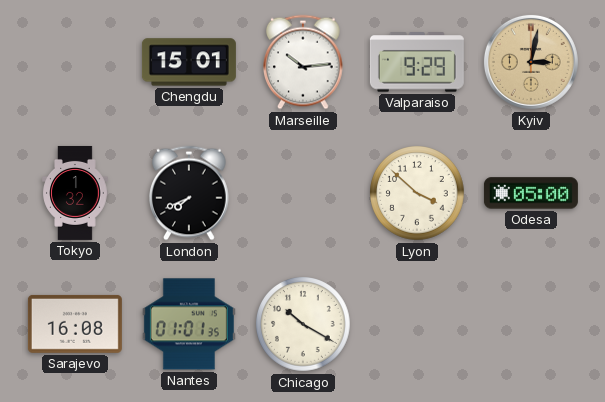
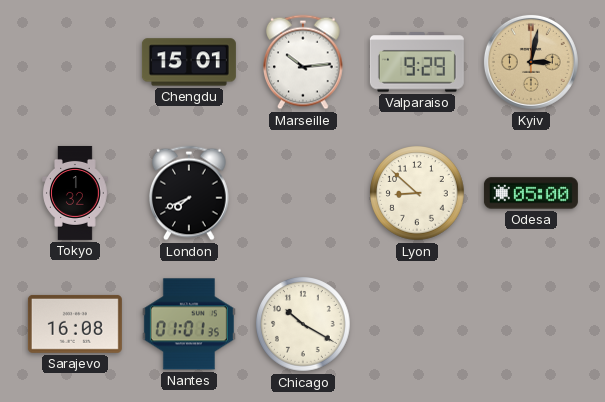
Lyon: 3:52 -> 8:52 (418, 194)
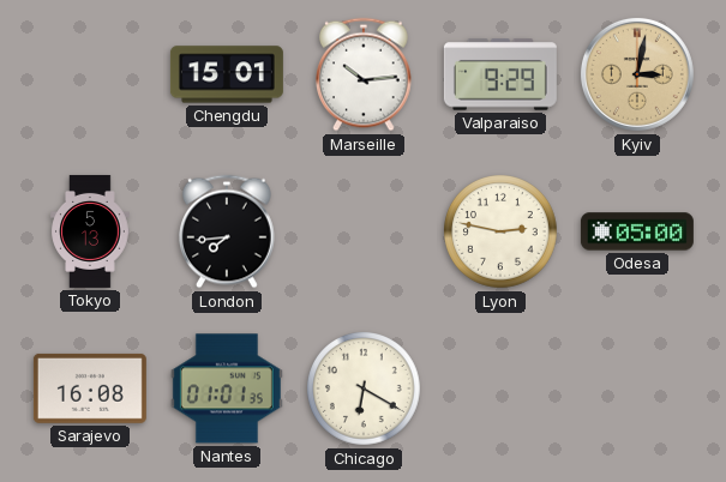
Tokyo: 1:32 -> 5:13 (90, 231)
London: 7:41 -> 7:44 (228, 231)
Lyon: 8:52 -> 2:47 (502, 233)
Chicago: 10:20 -> 6:20 (365, 390)
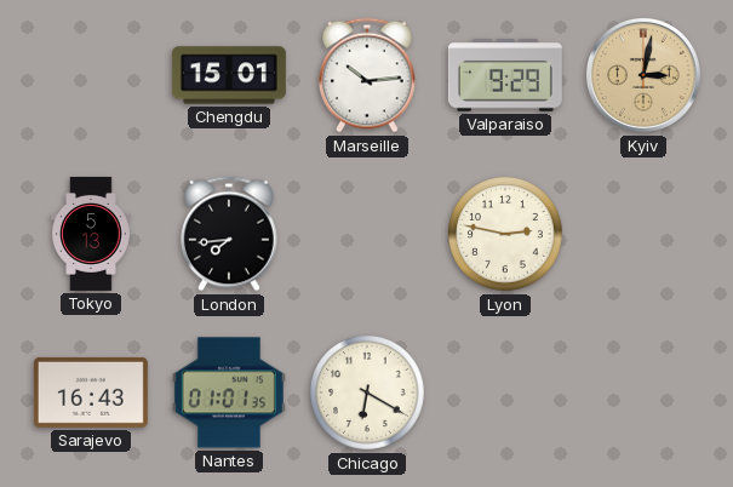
Odesa: 05:00 -> none (637, 231)
Sarajevo: 16:08 -> 16:43 (91, 393)
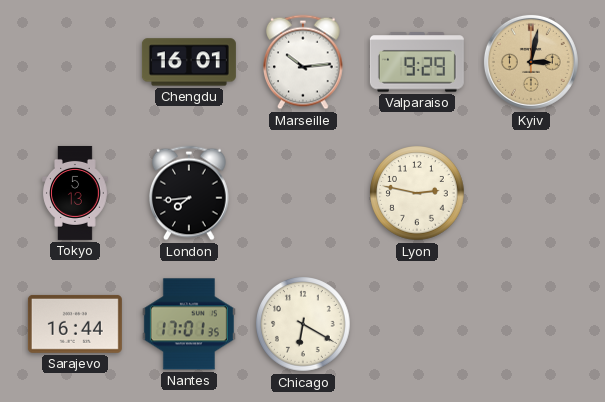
Chengdu: 15:01 -> 16:01 (189, 62)
Sarajevo: 16:43 -> 16:44 (75, 324)
Nantes: 01:01 -> 17:01 (189, 324)
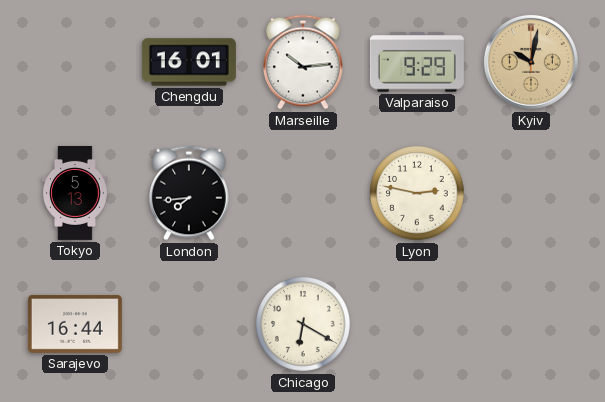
Kyiv: 3:02 -> 10:02 (531, 62)
Nantes: 17:01 -> none (189, 324)
